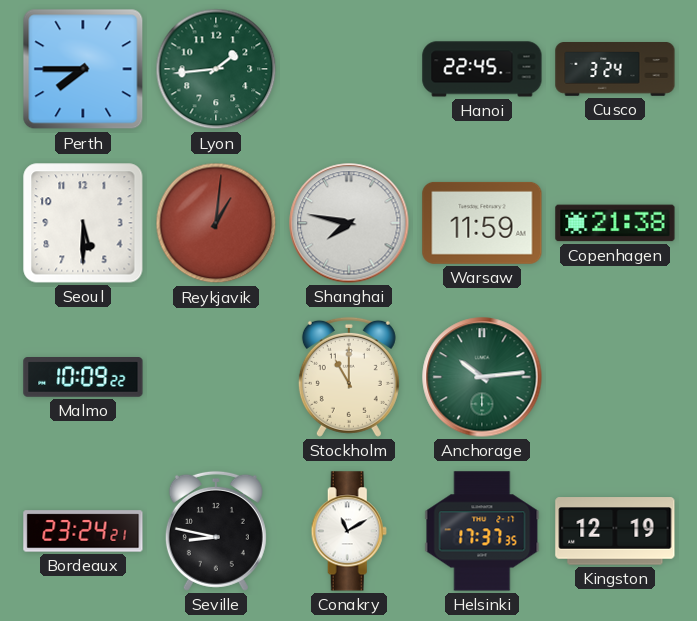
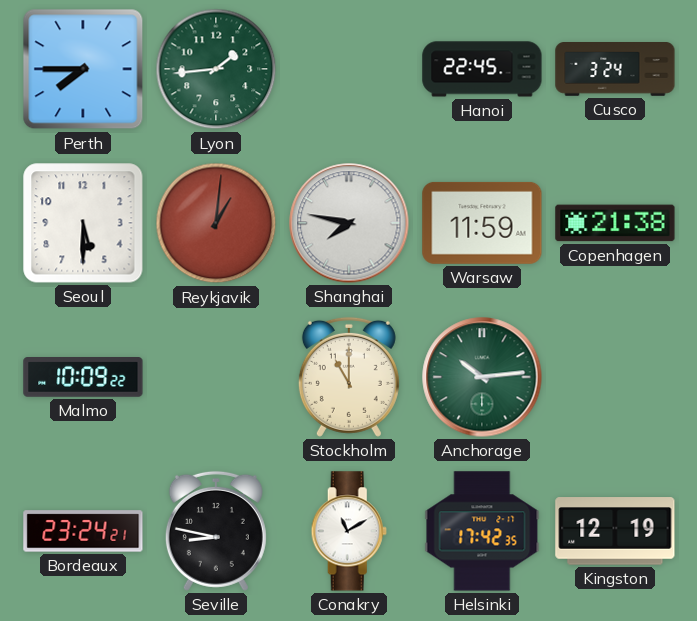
Helsinki: 17:37 -> 17:42 (482, 531)
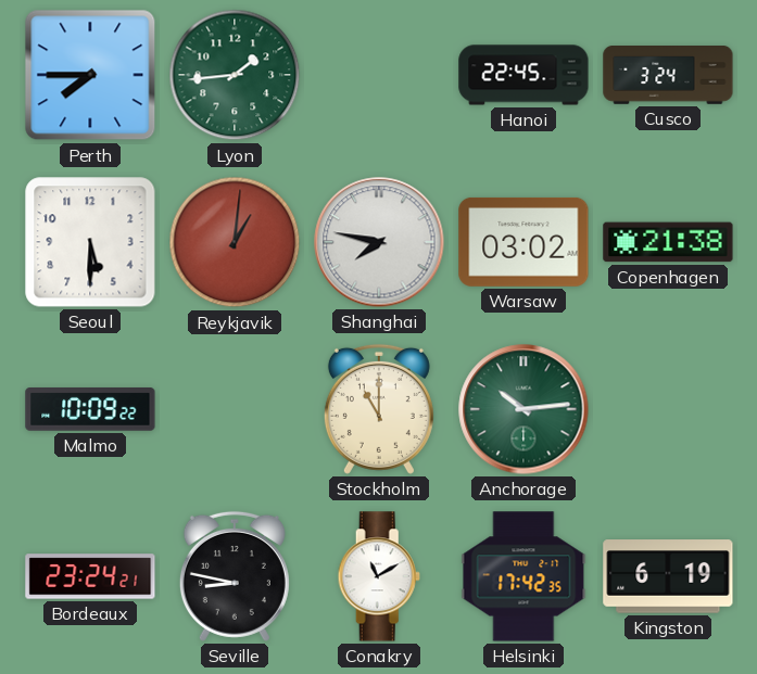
Warsaw: 11:59 -> 03:02 (523, 242)
Kingston: 12:19 -> 6:19 (668, 576)
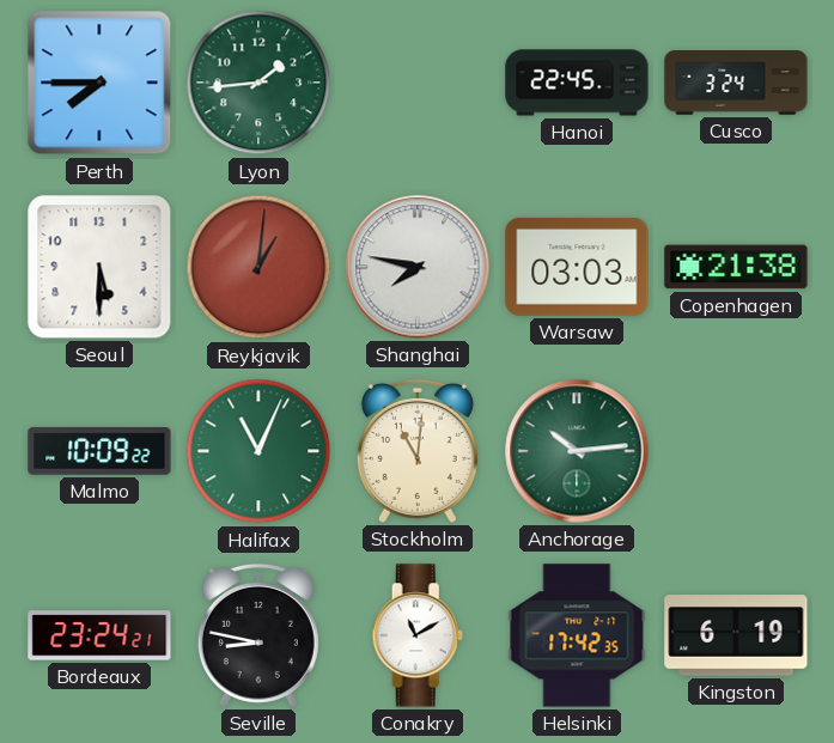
Warsaw: 03:02 -> 03:03 (577, 267)
Halifax: none -> 11:04 (258, 451)
Stockholm: 11:00 -> 11:01 (418, 451)
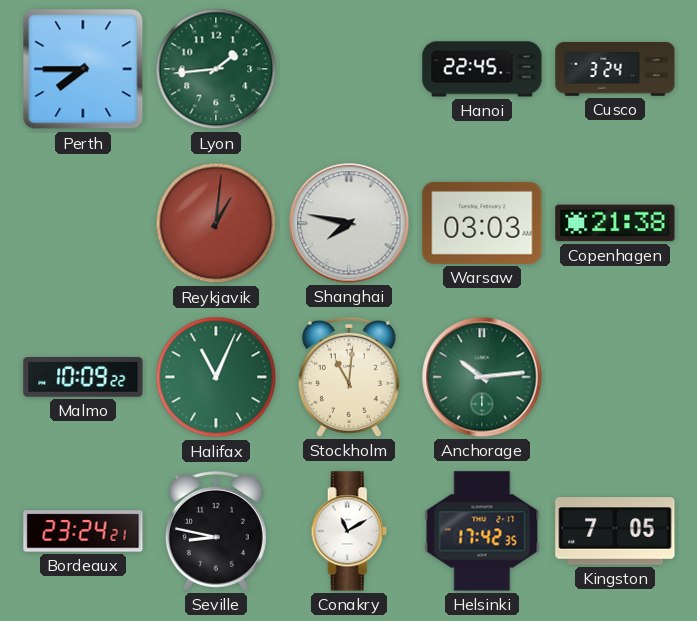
Seoul: 5:30 -> none (99, 267)
Kingston: 6:19 -> 7:05 (615, 531)
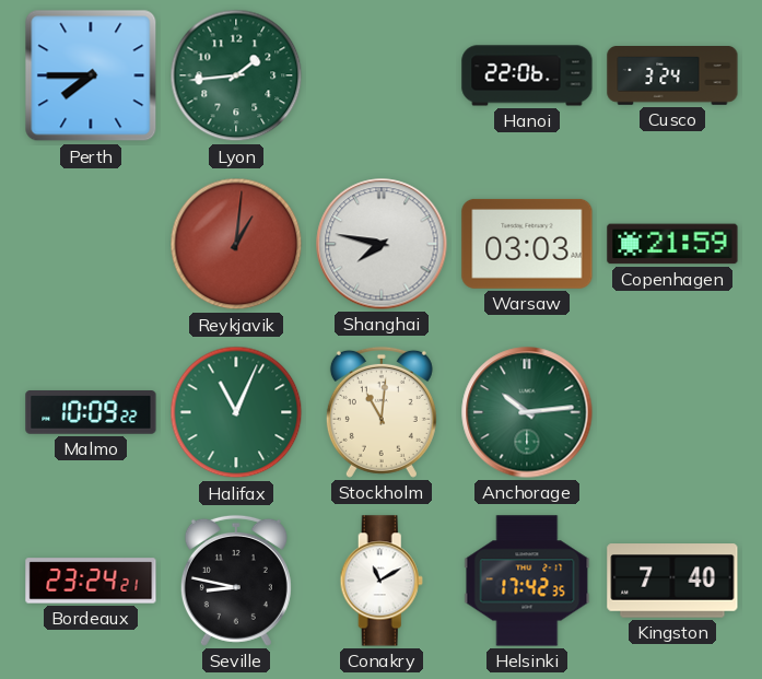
Hanoi: 22:45 -> 22:06 (527, 75)
Copenhagen: 21:38 -> 21:59 (672, 244)
Kingston: 7:05 -> 7:40 (672, 581)
